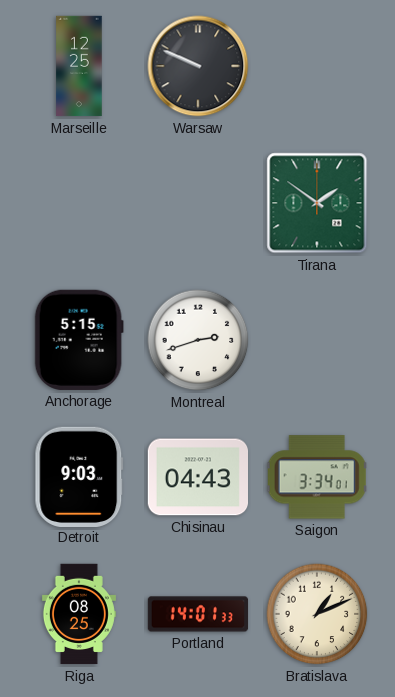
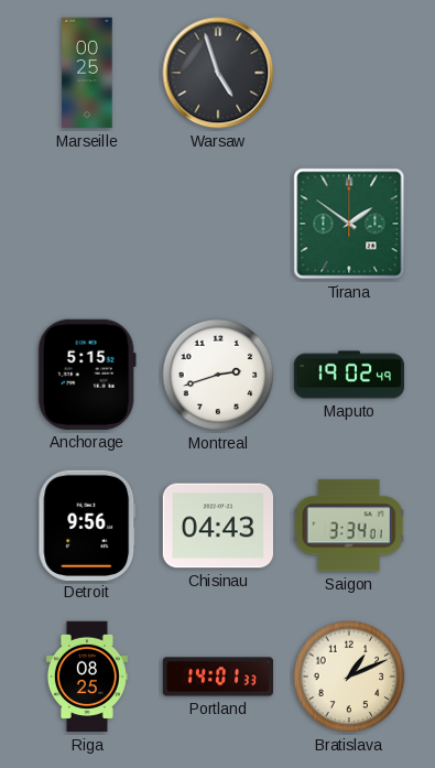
Marseille: 12:25 -> 00:25 (87, 73)
Warsaw: 9:49 -> 4:57 (218, 73)
Maputo: none -> 19:02 (349, 375)
Detroit: 9:03 -> 9:56 (87, 524)
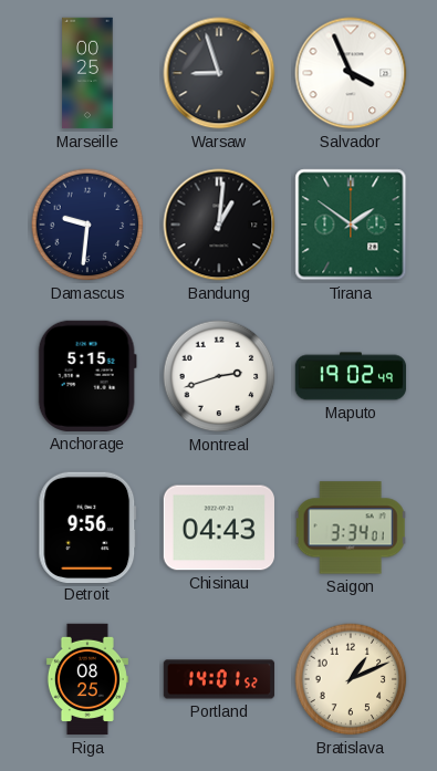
Warsaw: 4:57 -> 8:57 (219, 73)
Salvador: none -> 3:56 (351, 73)
Damascus: none -> 9:31 (87, 225)
Bandung: none -> 1:01 (219, 225)
Portland: 14:01:33 -> 14:01:52 (219, 679)
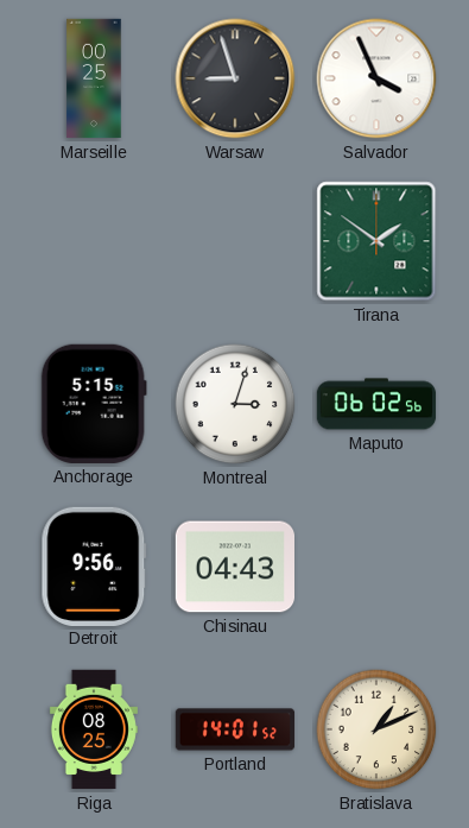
Damascus: 9:31 -> none (87, 225)
Bandung: 1:01 -> none (219, 225)
Montreal: 2:42 -> 3:03 (235, 404)
Maputo: 19:02 -> 06:02 (376, 404)
Saigon: 3:34 -> none (351, 528)
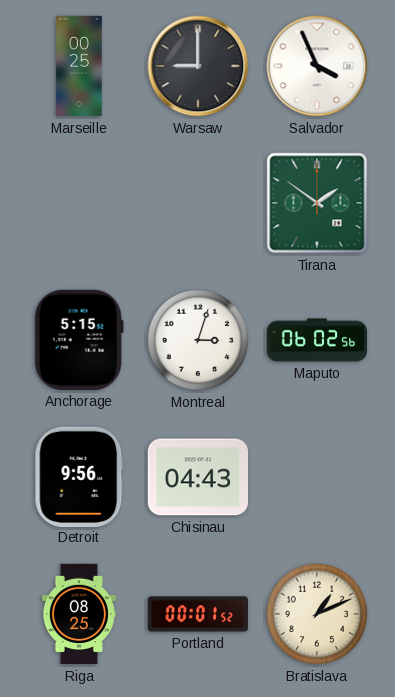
Warsaw: 8:57 -> 9:00 (198, 66)
Portland: 14:01 -> 00:01 (198, 614)
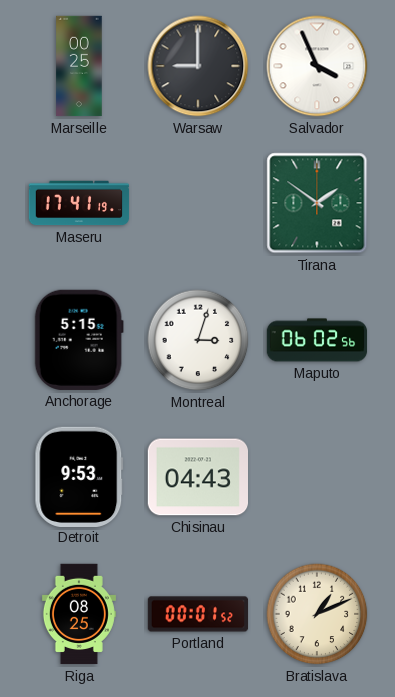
Maseru: none -> 17:41 (79, 203)
Detroit: 9:56 -> 9:53 (79, 476)
